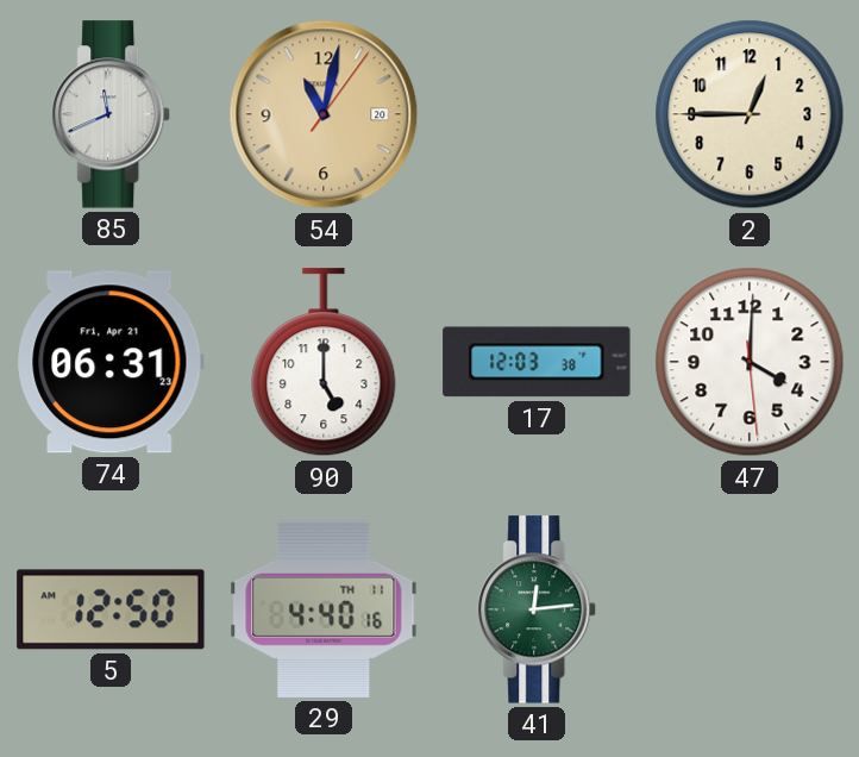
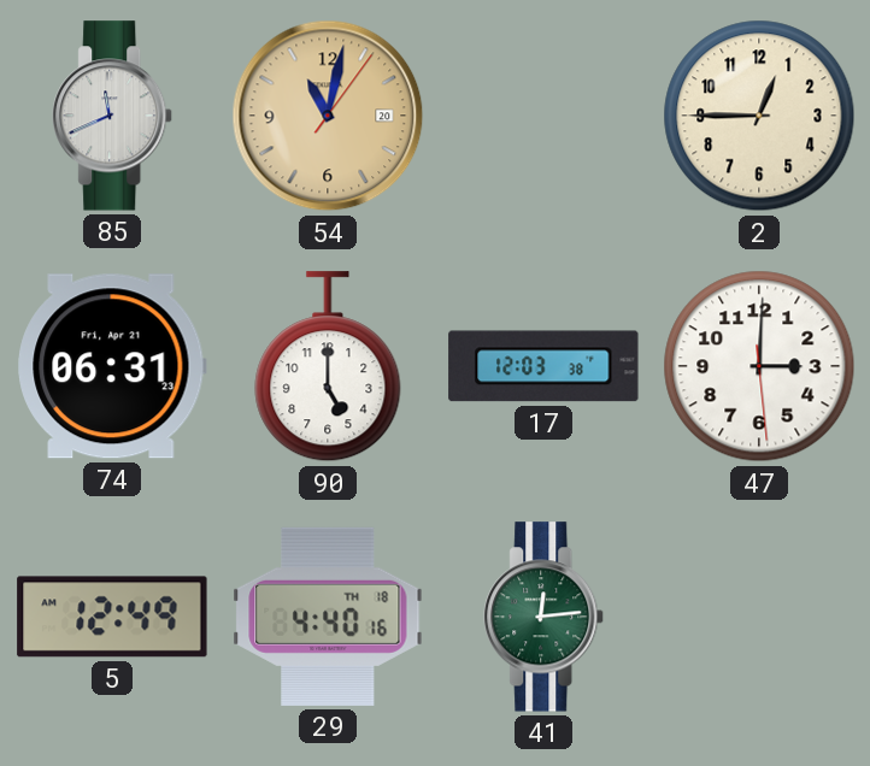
47: 4:00 -> 3:00 (759, 366)
5: 12:50 -> 12:49 (112, 617)
29 date: TH 11 -> TH 18 (328, 617)
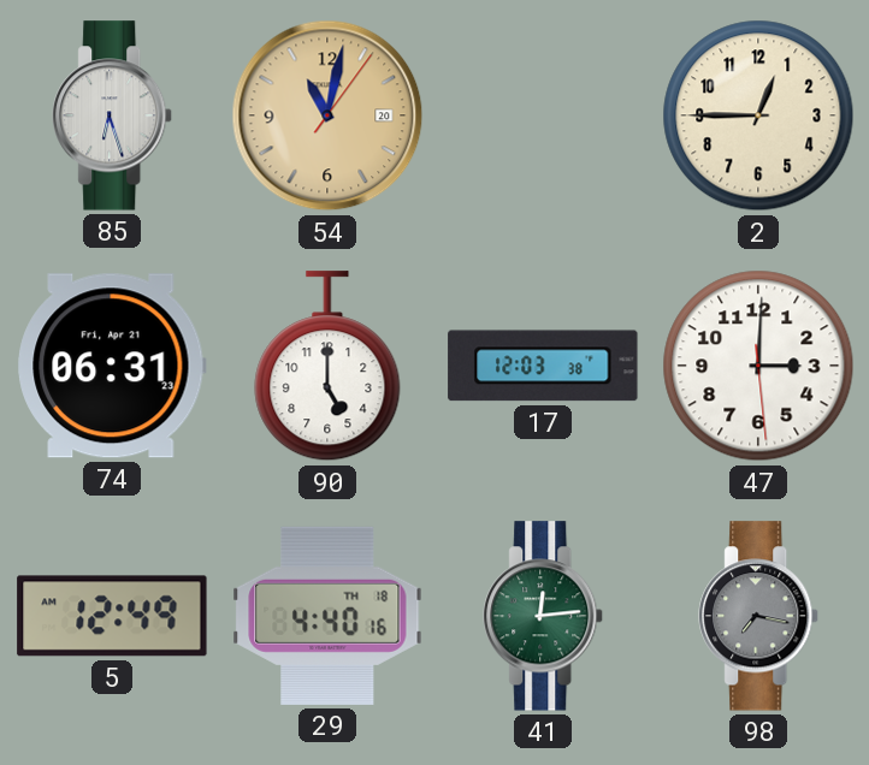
85: 11:41 -> 6:27 (113, 115)
98: none -> 7:17 (759, 616)
